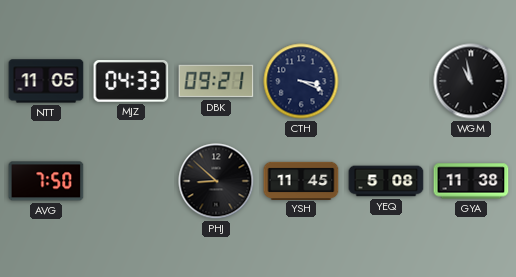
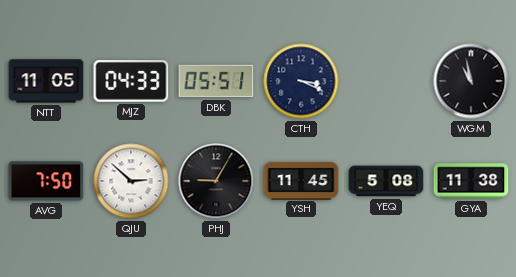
DBK: 09:21 -> 05:51 (216, 81)
QJU: none -> 2:52 (131, 181)
PHJ: 8:52 -> 9:05 (216, 181)
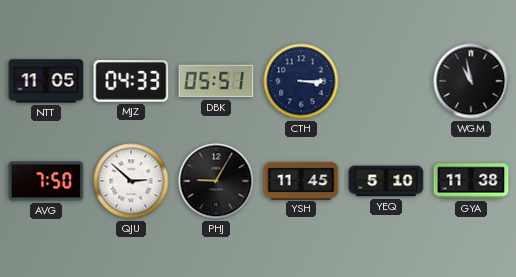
CTH: 3:19 -> 3:15 (301, 81)
YEQ: 5:08 -> 5:10 (386, 181)
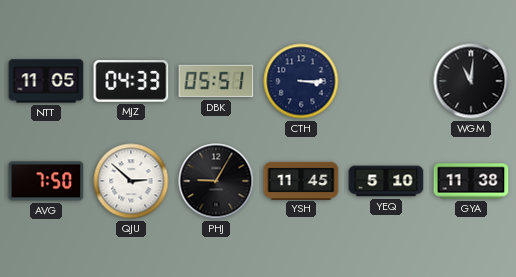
WGM: 10:58 -> 11:01 (471, 81)
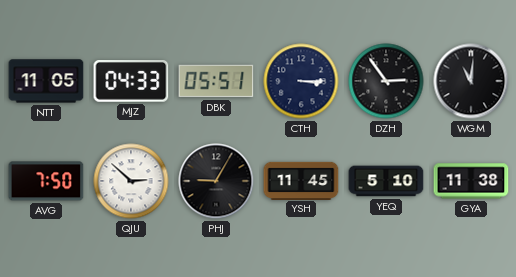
DZH: none -> 2:54 (386, 81)
